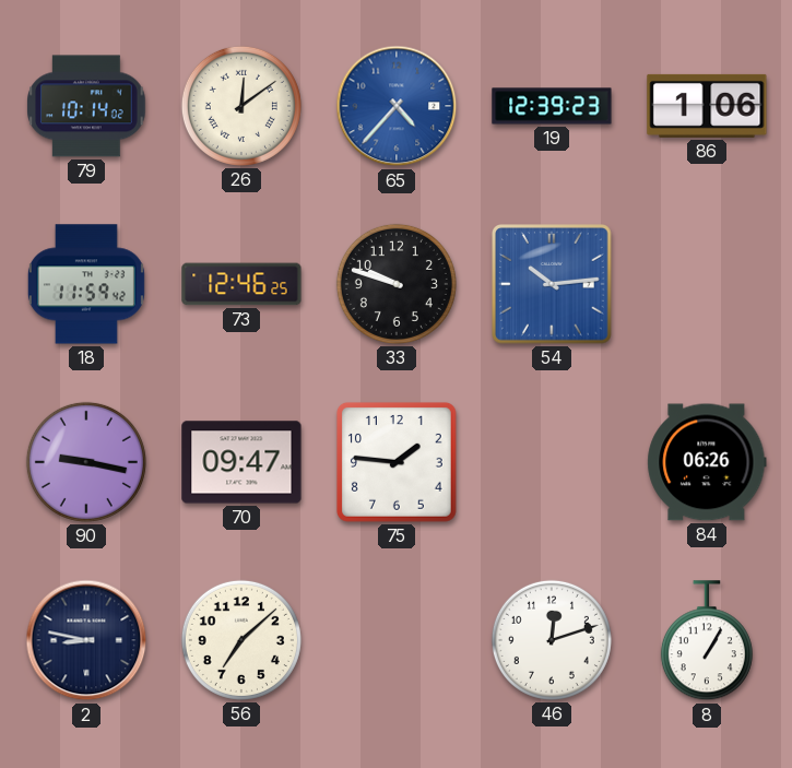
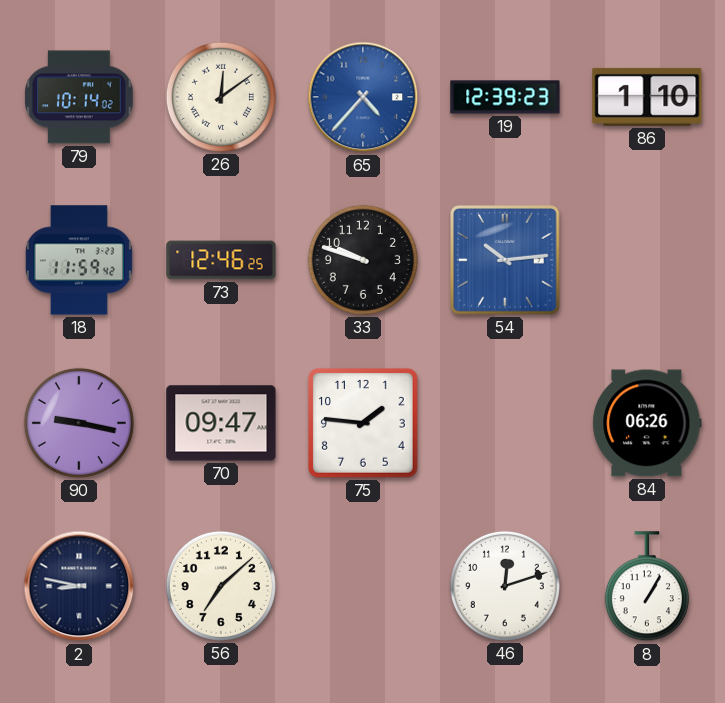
86: 1:06 -> 1:10 (647, 97)
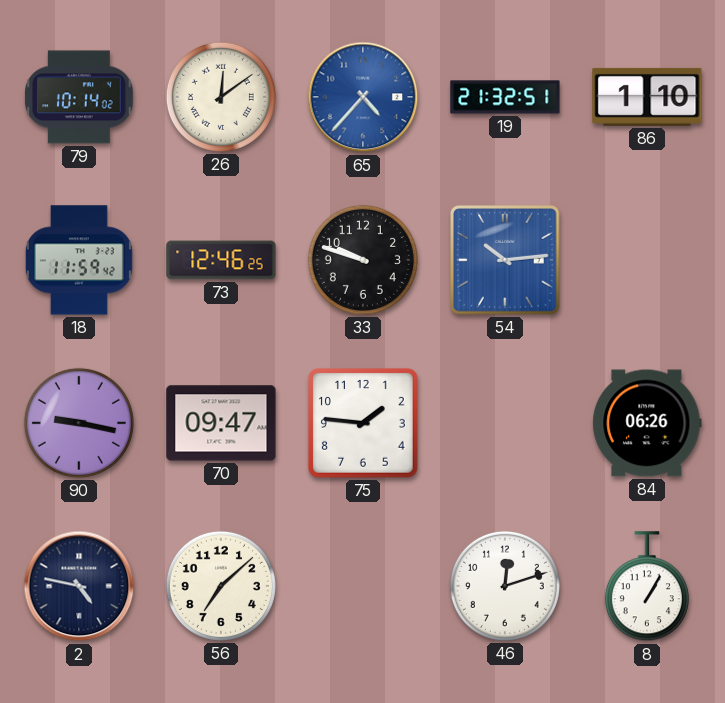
19: 12:39 -> 21:32 (505, 97)
2: 8:47 -> 4:47 (79, 586)
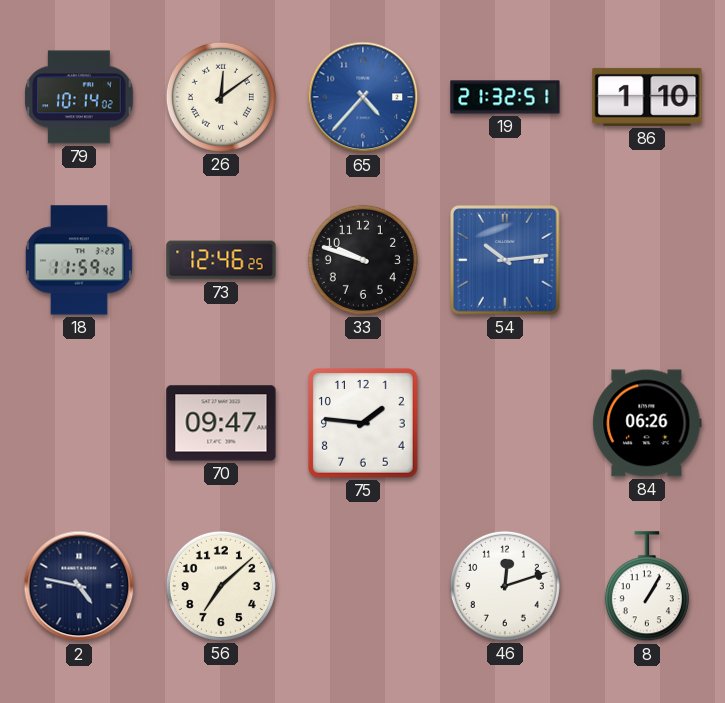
90: 9:17 -> none (79, 423)
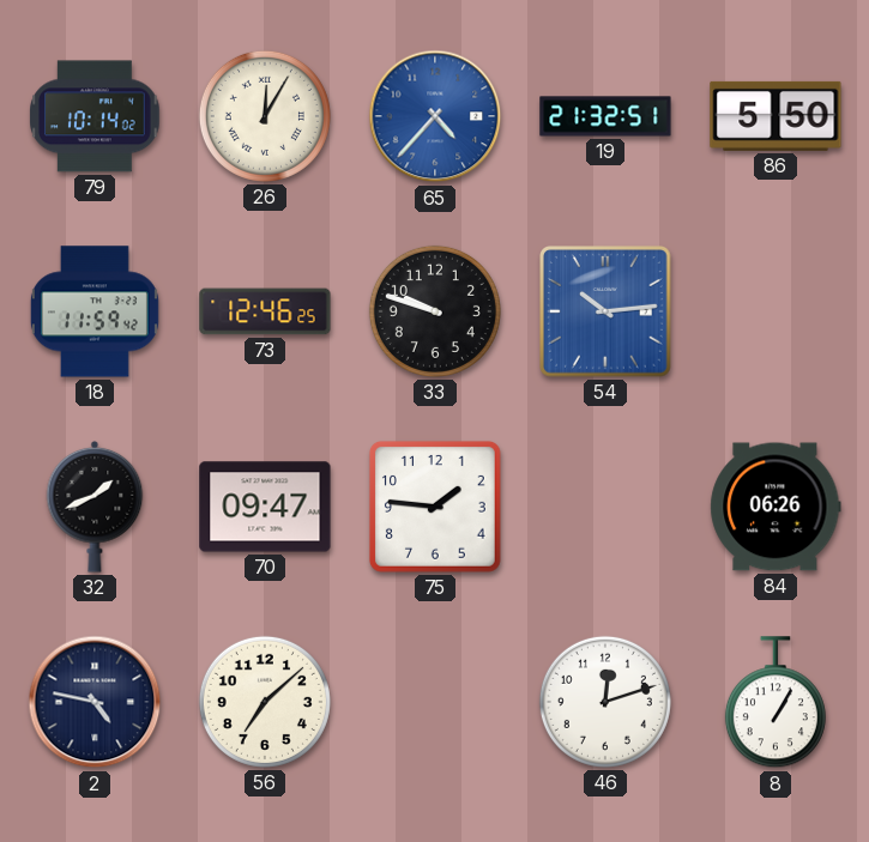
26: 12:09 -> 12:05 (265, 116)
86: 1:10 -> 5:50 (776, 116)
32: none -> 1:41 (95, 507)
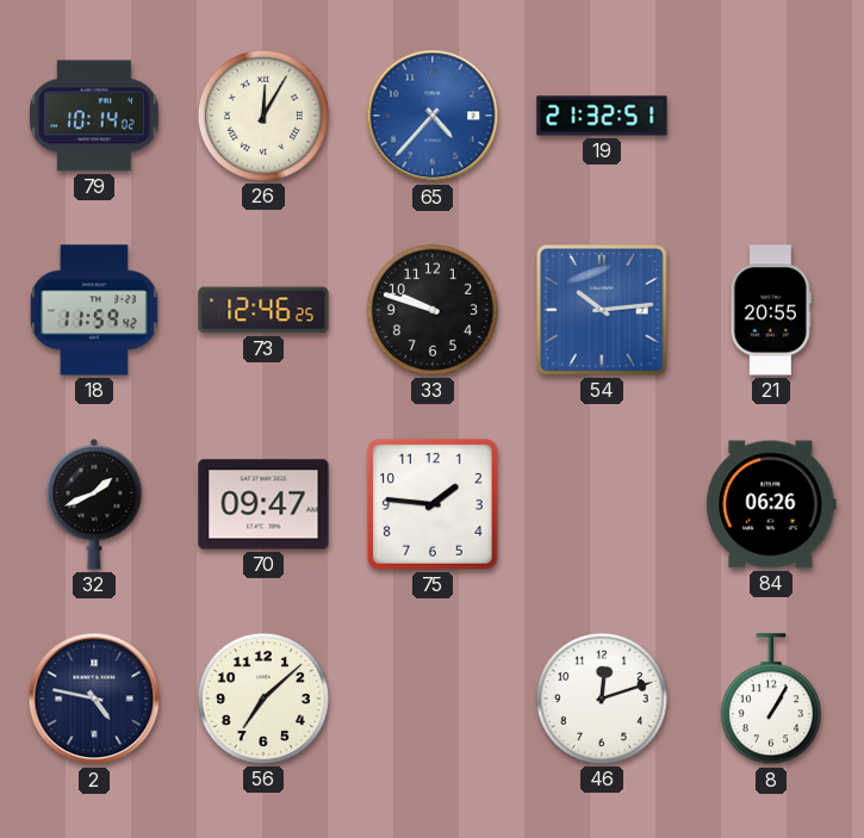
86: 5:50 -> none (776, 116)
21: none -> 20:55 (771, 310)
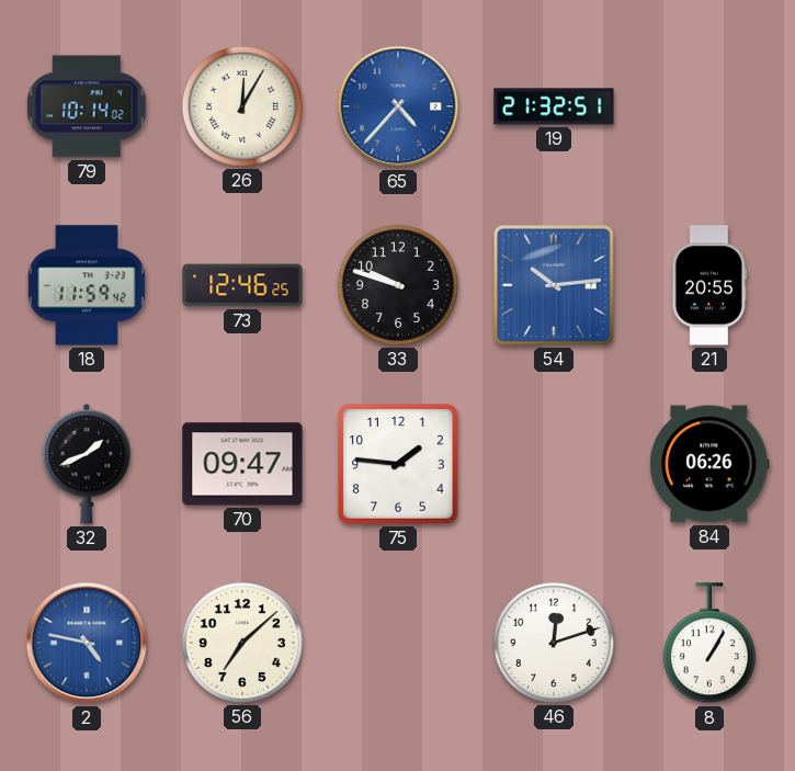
2 dial: navy -> blue (87, 643)
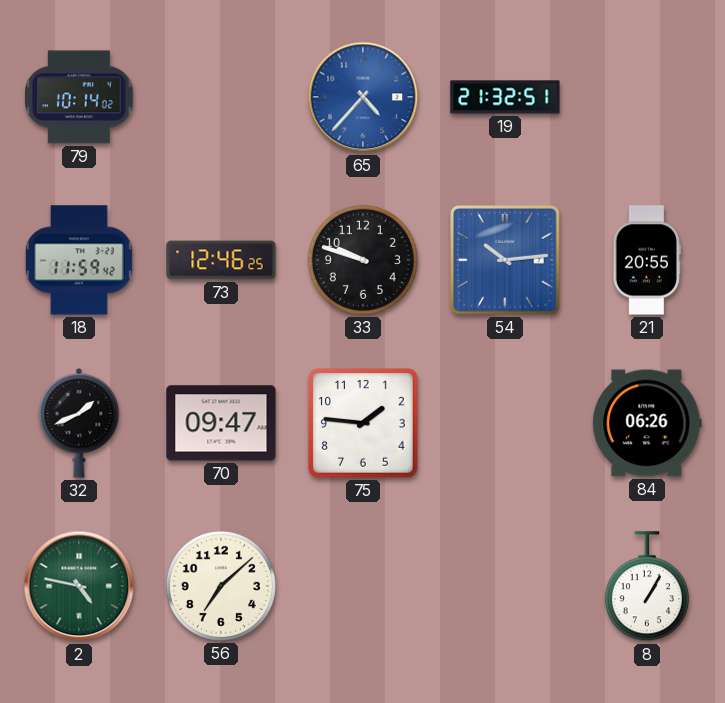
26: 12:05 -> none (242, 106)
2 dial: blue -> green (79, 586)
46: 12:12 -> none (554, 643)
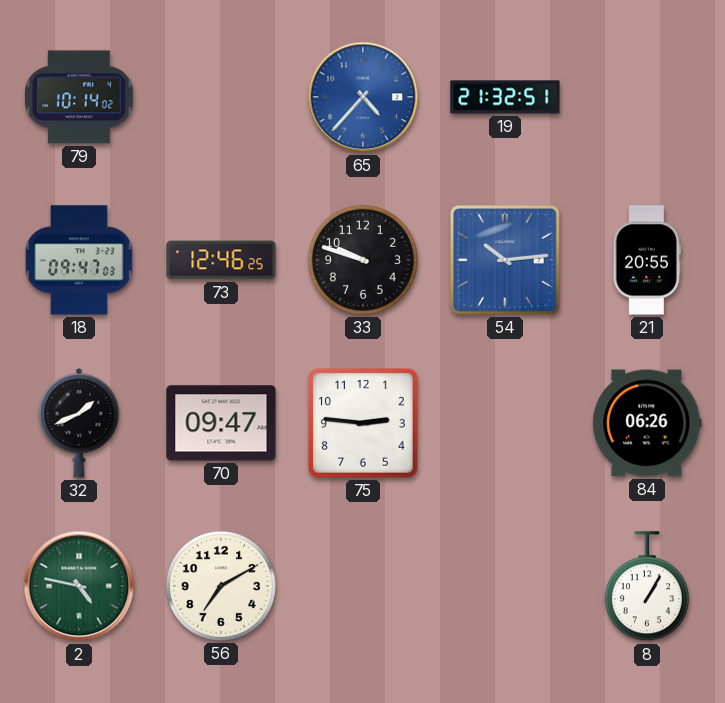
18: 11:59 -> 09:47 (79, 260)
75: 1:46 -> 2:46 (363, 423)
56: 7:08 -> 7:10 (221, 586)
